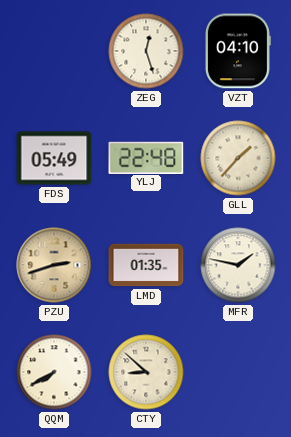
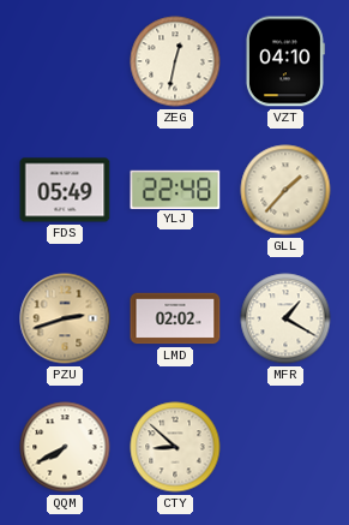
ZEG: 12:27 -> 12:32 (175, 61)
LMD: 01:35 -> 02:02 (175, 318)
MFR: 1:47 -> 1:20 (285, 318)
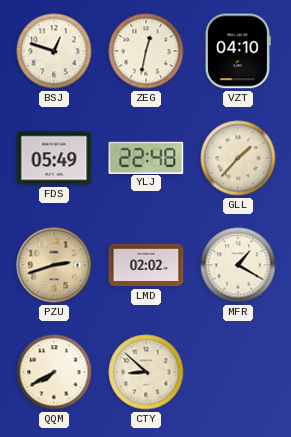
BSJ: none -> 12:48 (54, 51)
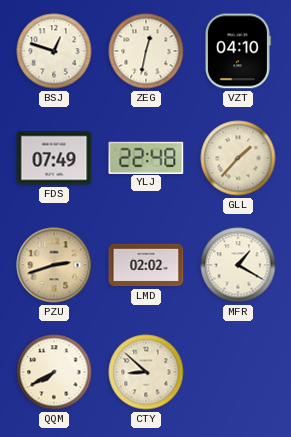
FDS: 05:49 -> 07:49 (54, 158)
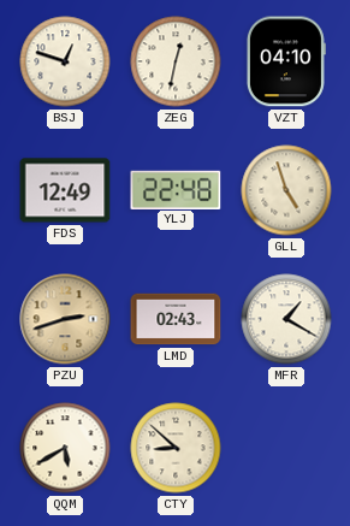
FDS: 07:49 -> 12:49 (65, 190)
GLL: 1:37 -> 4:57 (286, 190)
LMD: 02:02 -> 02:43 (176, 319)
QQM: 7:40 -> 5:40 (65, 448)
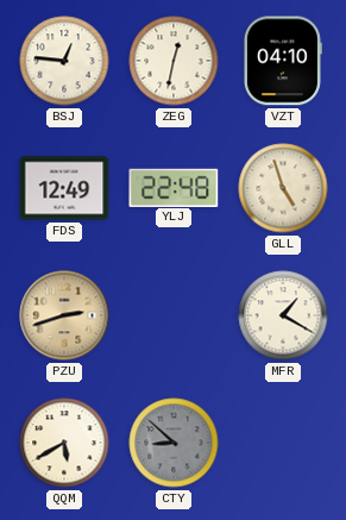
BSJ: 12:48 -> 12:46 (64, 61)
LMD: 02:43 -> none (176, 319)
CTY dial: cream -> grey (174, 443)
